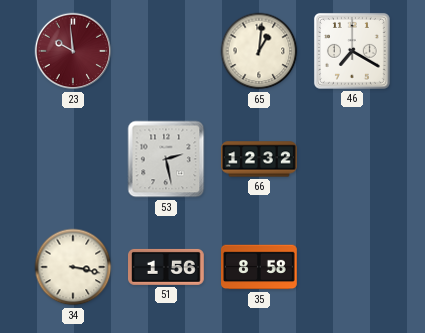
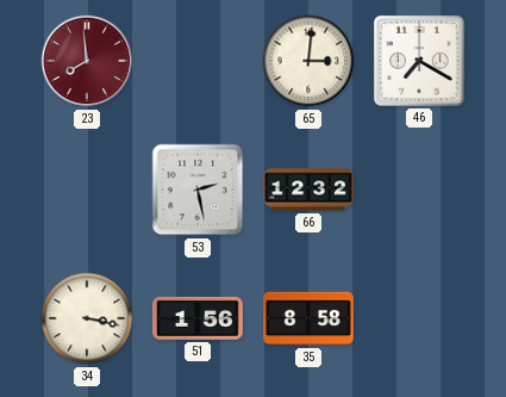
23: 9:59 -> 7:59 (87, 61)
65: 1:01 -> 3:01 (308, 61)
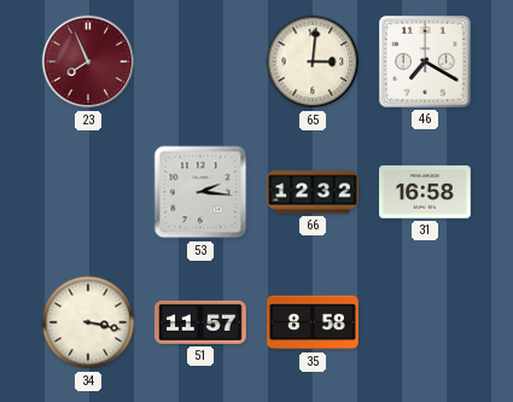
23: 7:59 -> 7:56 (88, 62)
53: 2:28 -> 2:16 (200, 192)
31: none -> 16:58 (426, 192)
51: 1:56 -> 11:57 (202, 322)
